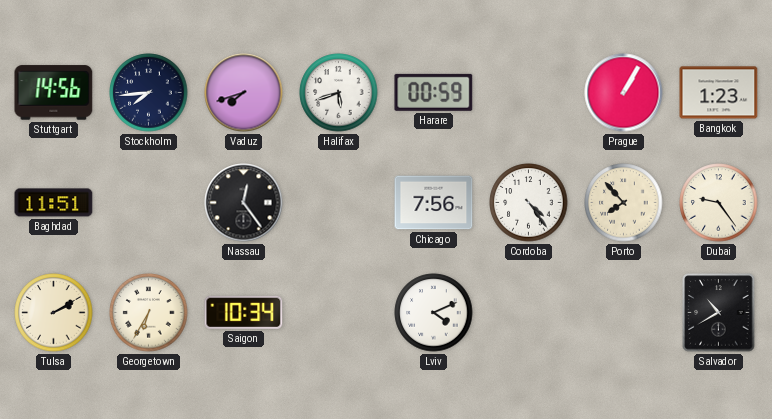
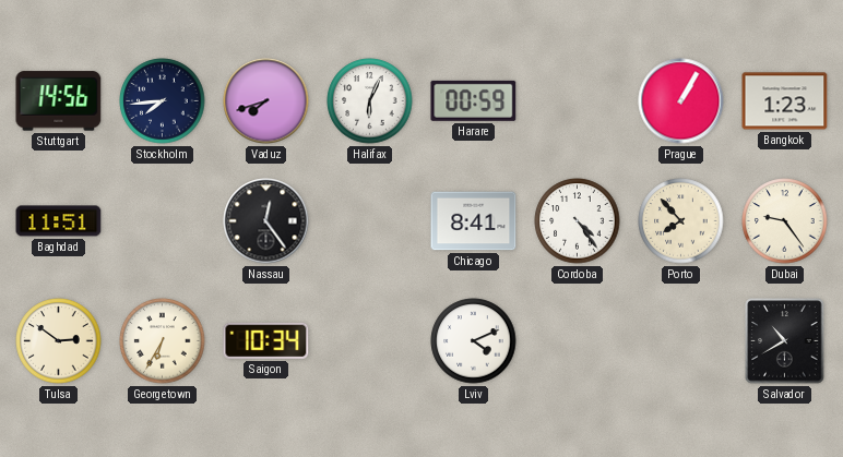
Halifax: 5:42 -> 6:04 (370, 101)
Chicago: 7:56 -> 8:41 (474, 221)
Tulsa: 2:10 -> 2:51 (59, 341)
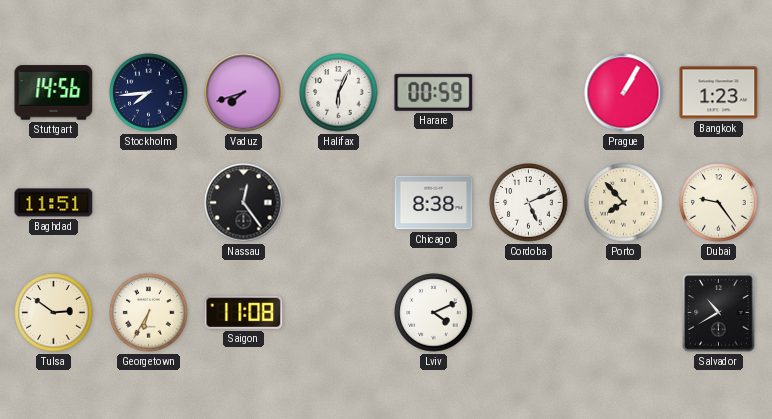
Chicago: 8:41 -> 8:38 (434, 203)
Cordoba: 4:24 -> 5:11 (529, 203)
Saigon: 10:34 -> 11:08 (244, 312)
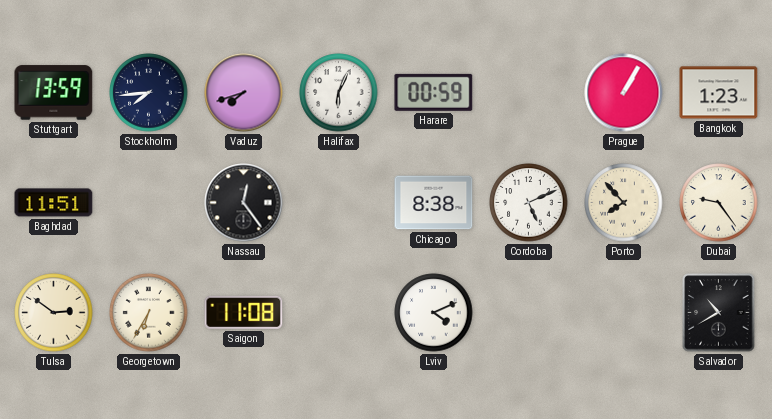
Stuttgart: 14:56 -> 13:59 (54, 93)
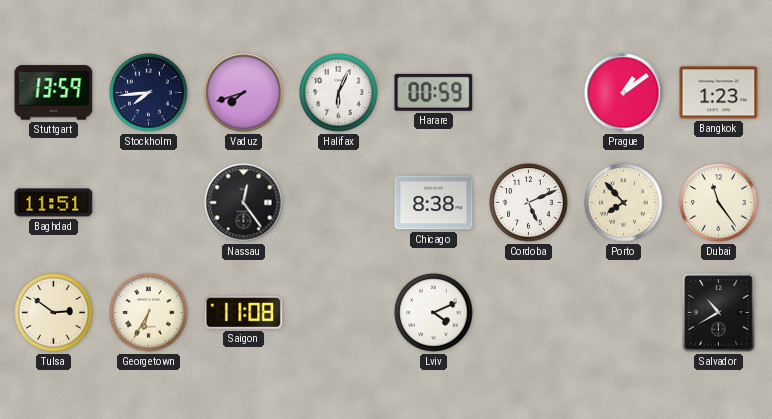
Prague: 1:05 -> 1:09 (624, 93)
Dubai: 9:24 -> 11:24 (719, 203)
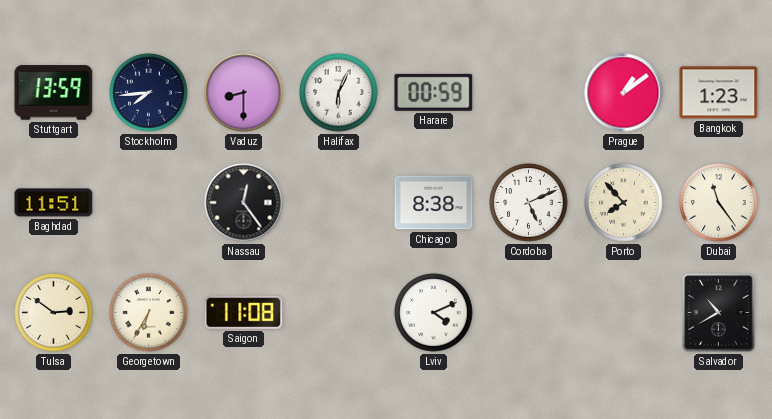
Vaduz: 7:42 -> 8:30 (244, 93)
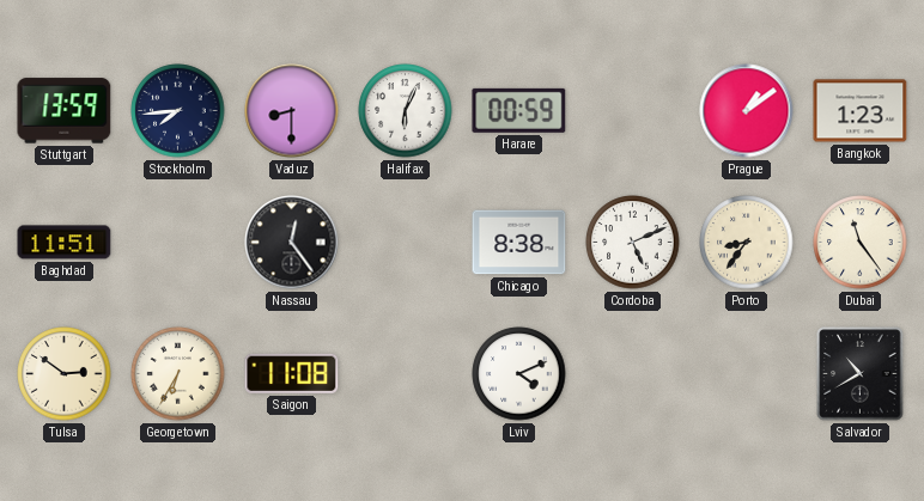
Porto: 7:53 -> 8:36 (747, 243)
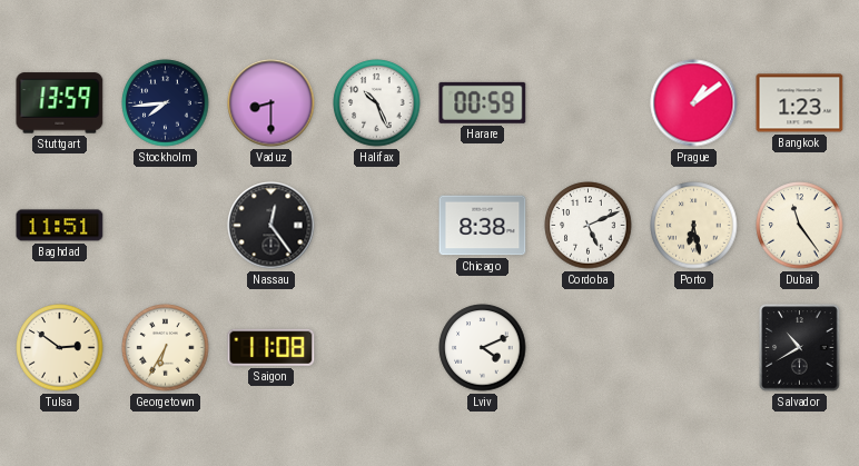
Halifax: 6:04 -> 10:26 (377, 103)
Porto: 8:36 -> 6:28 (694, 226)
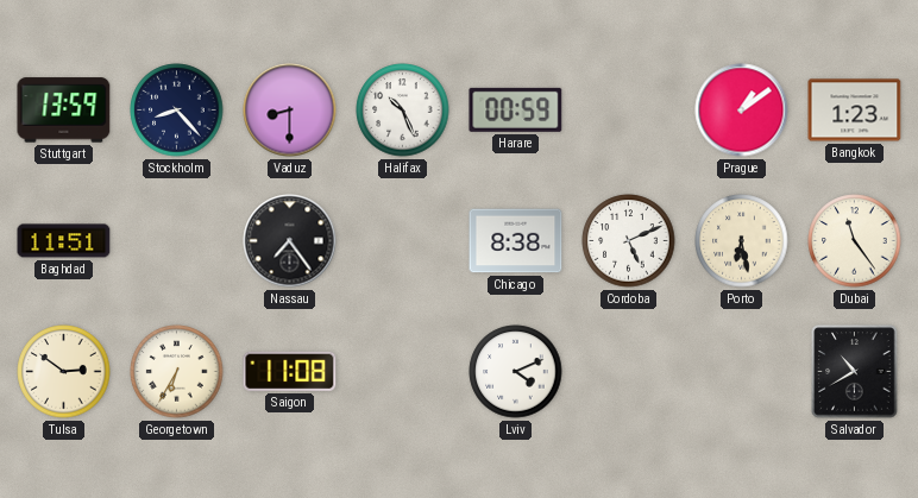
Stockholm: 7:44 -> 8:23 (177, 111)
Nassau: 12:24 -> 7:24 (290, 241)
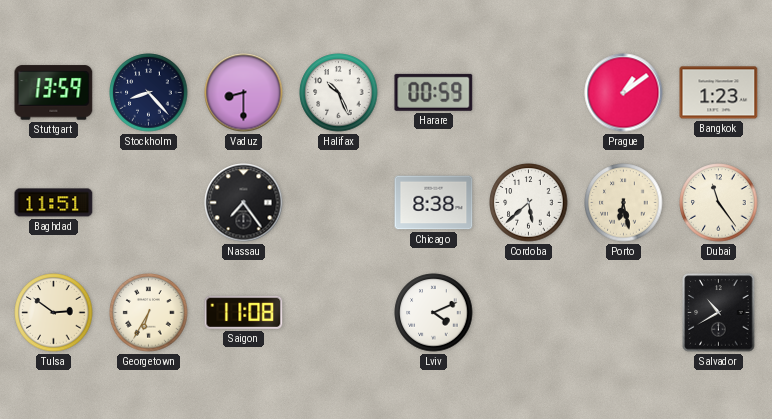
Cordoba: 5:11 -> 5:38 (529, 203)
